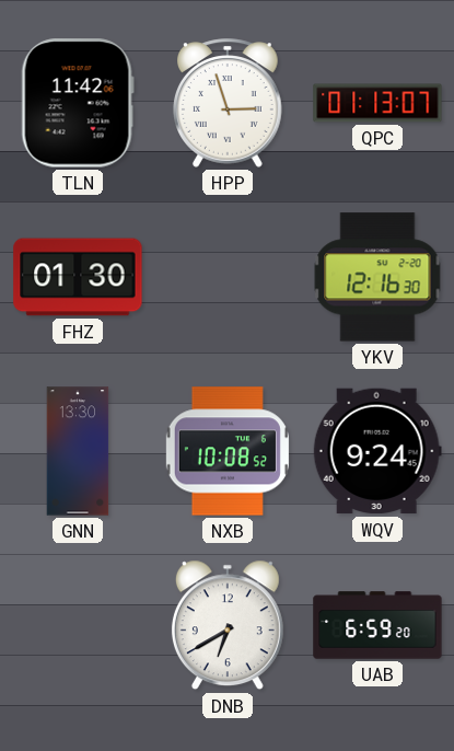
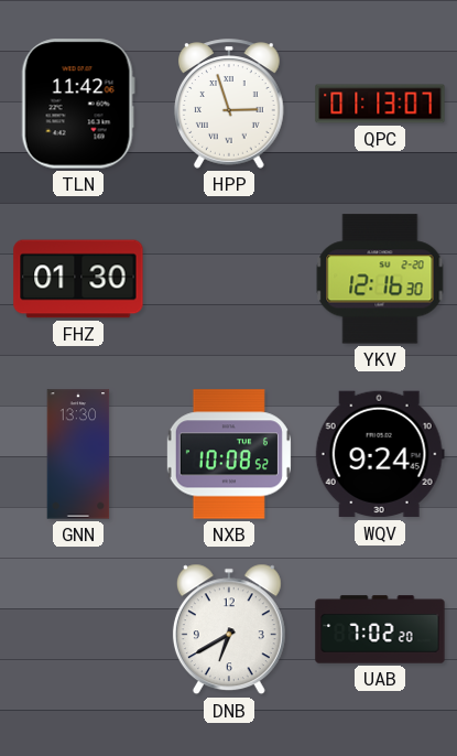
UAB: 6:59 -> 7:02 (380, 629)
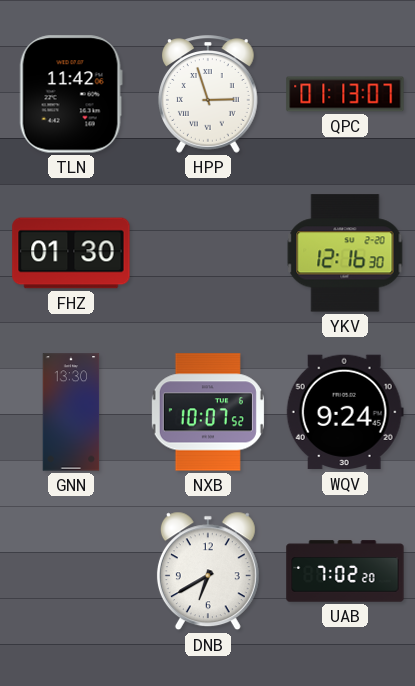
NXB: 10:08 -> 10:07 (208, 412)
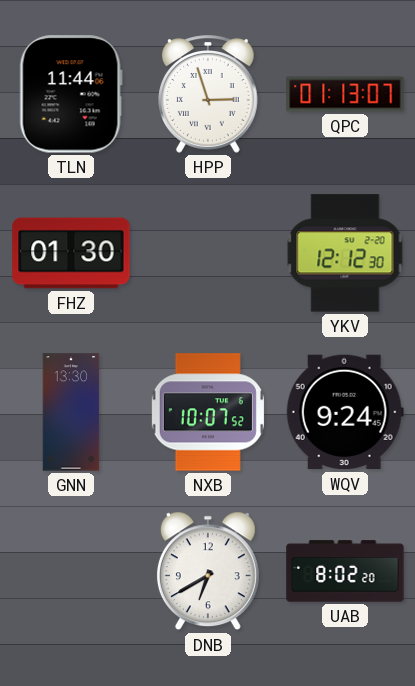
TLN: 11:42 -> 11:44 (71, 94)
YKV: 12:16 -> 12:12 (345, 253)
UAB: 7:02 -> 8:02 (345, 571)
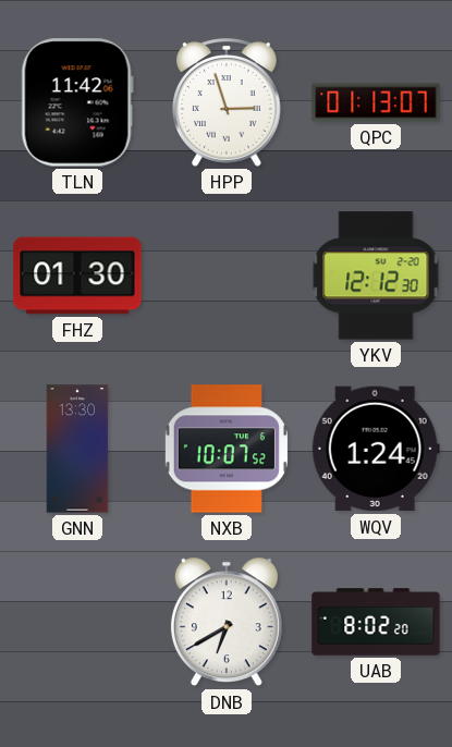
TLN: 11:44 -> 11:42 (77, 102)
WQV: 9:24 -> 1:24 (376, 449)
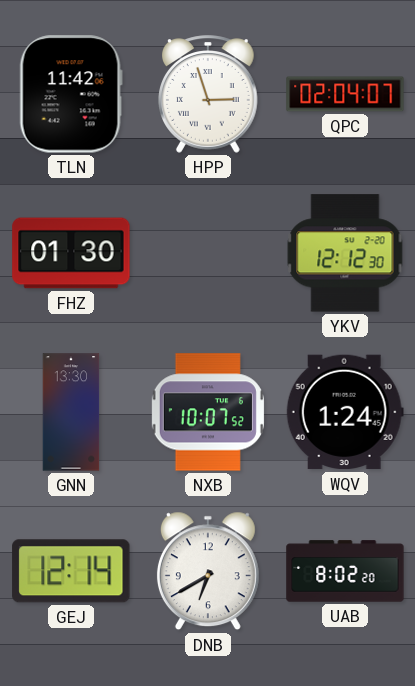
QPC: 01:13 -> 02:04 (345, 94)
GEJ: none -> 12:14 (71, 571)
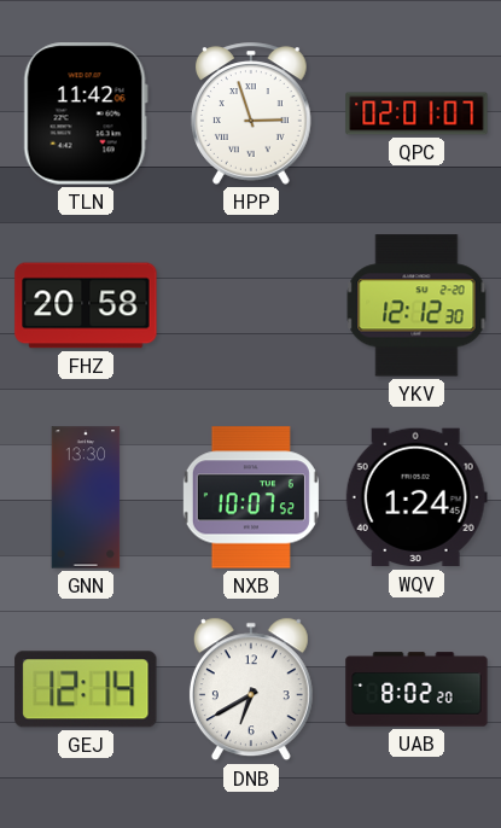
QPC: 02:04 -> 02:01 (416, 113)
FHZ: 01:30 -> 20:58 (86, 305)
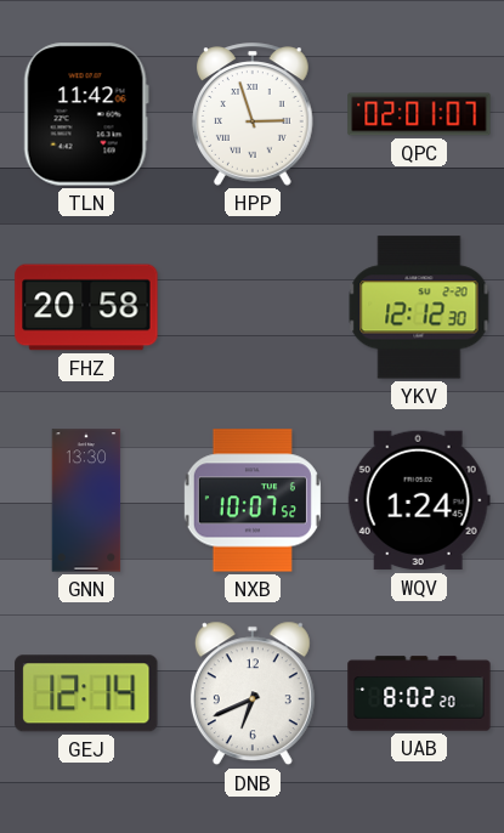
DNB: 6:40 -> 6:41 (253, 693)
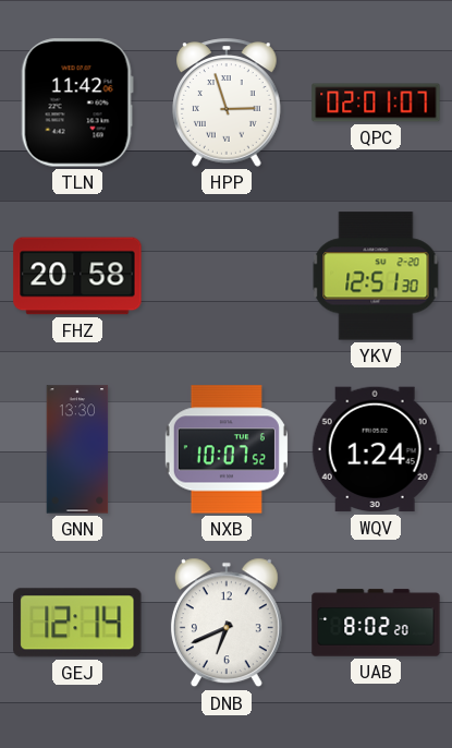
YKV: 12:12 -> 12:51 (376, 276)
